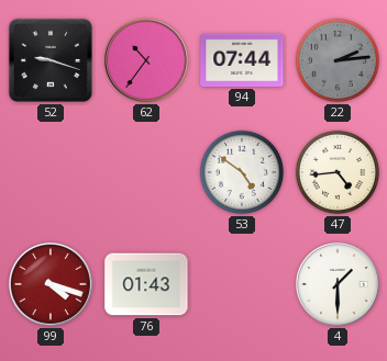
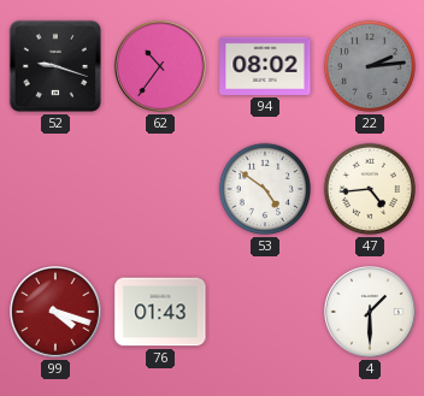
94: 07:44 -> 08:02 (265, 66)
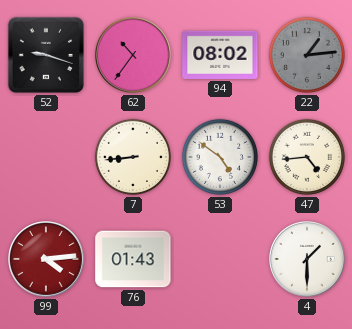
22: 2:14 -> 1:14 (307, 55)
7: none -> 8:44 (133, 157)
99: 4:18 -> 4:14 (47, 260)
